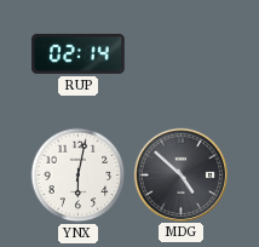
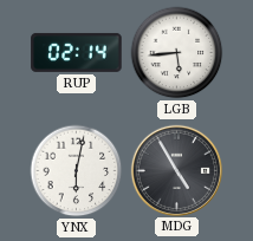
LGB: none -> 5:44 (177, 53)
MDG: 4:52 -> 4:55 (176, 170)
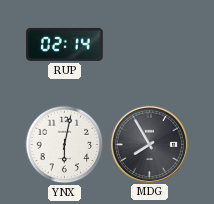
LGB: 5:44 -> none (177, 53)
MDG: 4:55 -> 7:55 (149, 144)
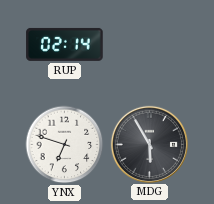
YNX: 6:02 -> 6:48 (65, 145)
MDG: 7:55 -> 5:55 (149, 144)
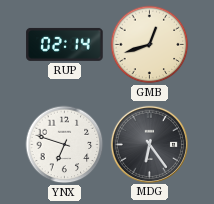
GMB: none -> 12:42 (150, 45)
MDG: 5:55 -> 6:24 (149, 144)
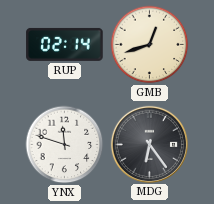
YNX: 6:48 -> 11:48 (65, 145)
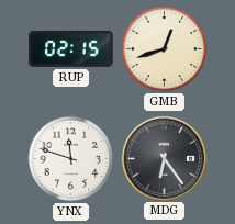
RUP: 02:14 -> 02:15 (71, 48)
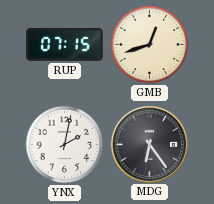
RUP: 02:15 -> 07:15 (65, 44)
YNX: 11:48 -> 2:02 (65, 145)
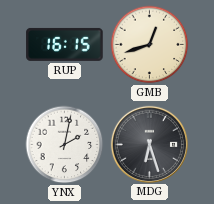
RUP: 07:15 -> 16:15 (65, 44)
MDG: 6:24 -> 6:27 (149, 144)
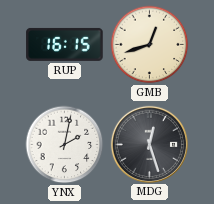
MDG: 6:27 -> 12:27 (149, 144)
